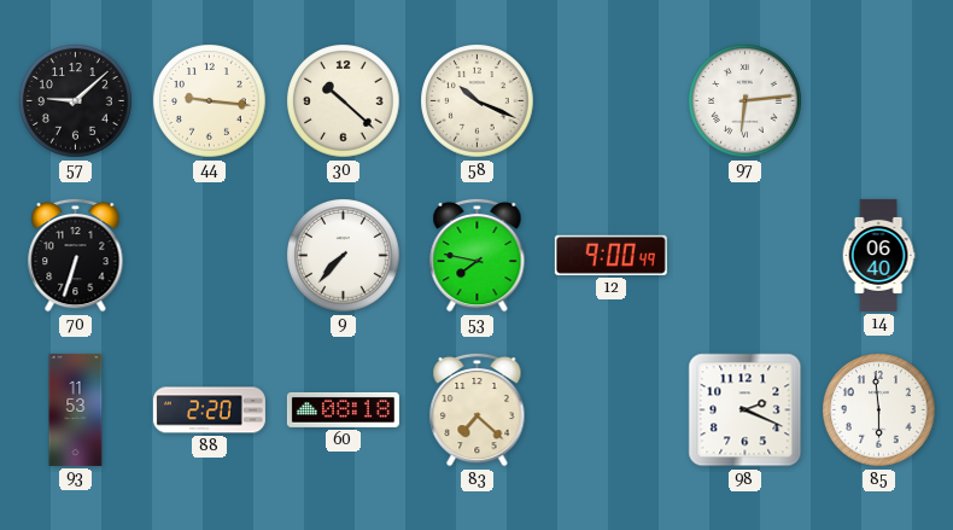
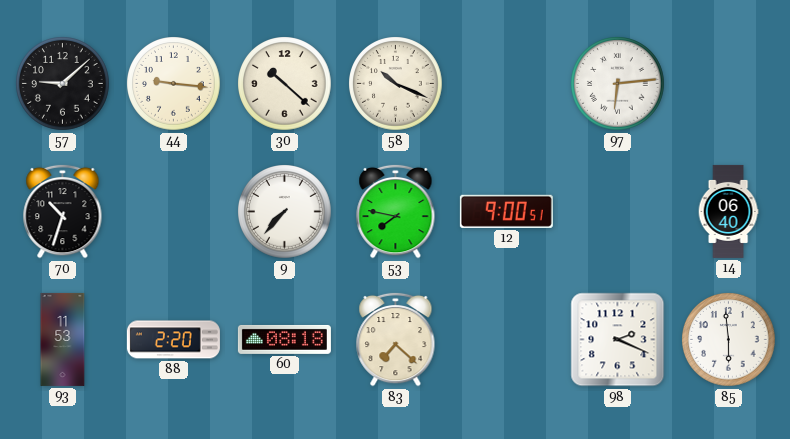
70: 6:33 -> 10:33 (63, 211)
12: 9:00:49 -> 9:00:51 (506, 211)
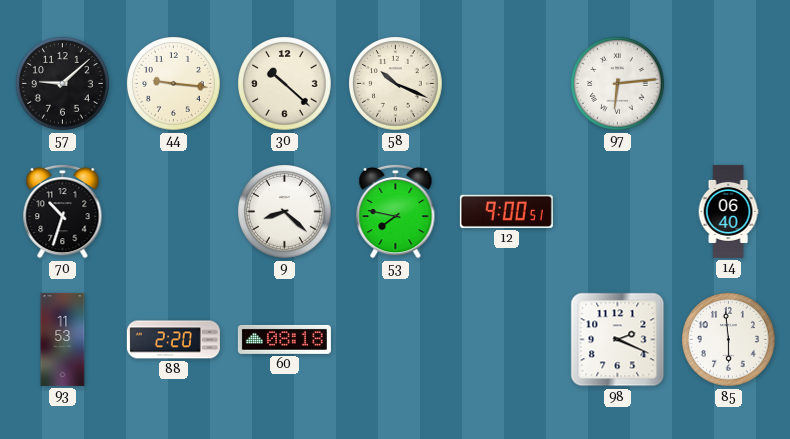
9: 7:37 -> 8:22 (285, 212)
83: 7:22 -> none (396, 339)
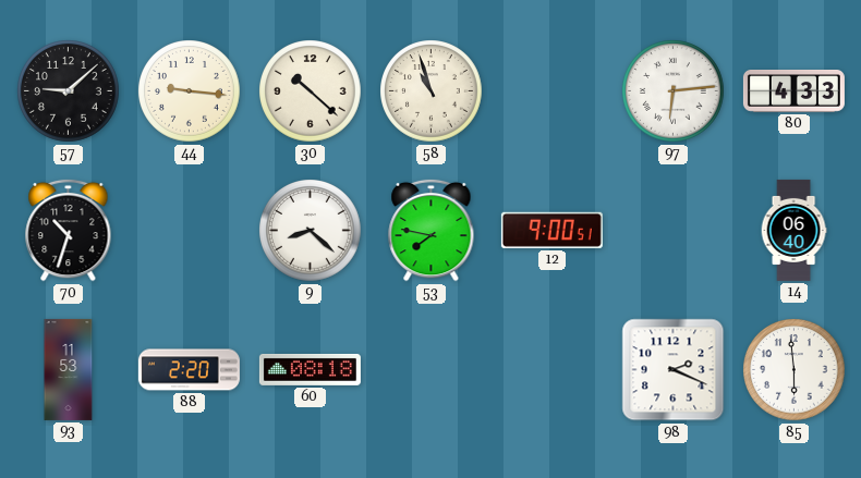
58: 10:19 -> 10:57 (432, 91)
80: none -> 4:33 (793, 91)
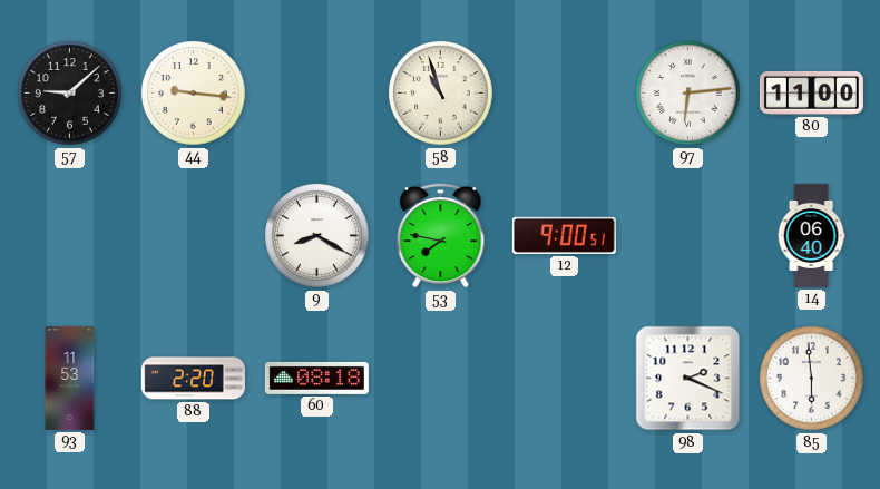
30: 10:22 -> none (311, 91)
80: 4:33 -> 11:00 (811, 94)
70: 10:33 -> none (69, 230)
9: 8:22 -> 8:20 (317, 236)
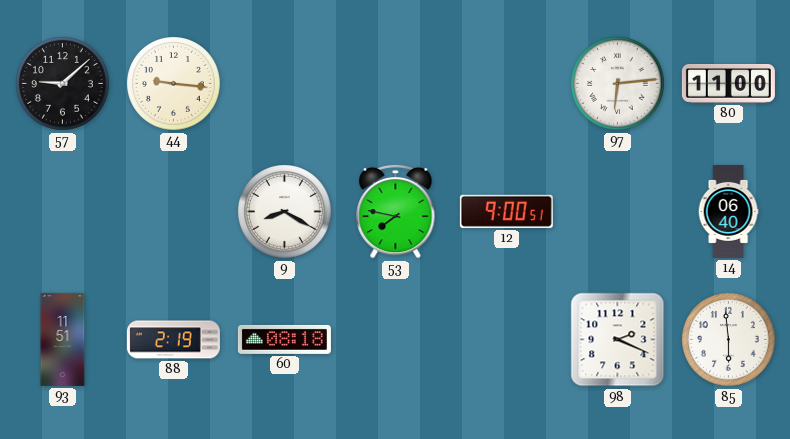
58: 10:57 -> none (441, 94)
93: 11:53 -> 11:51 (63, 339)
88: 2:20 -> 2:19 (173, 340)
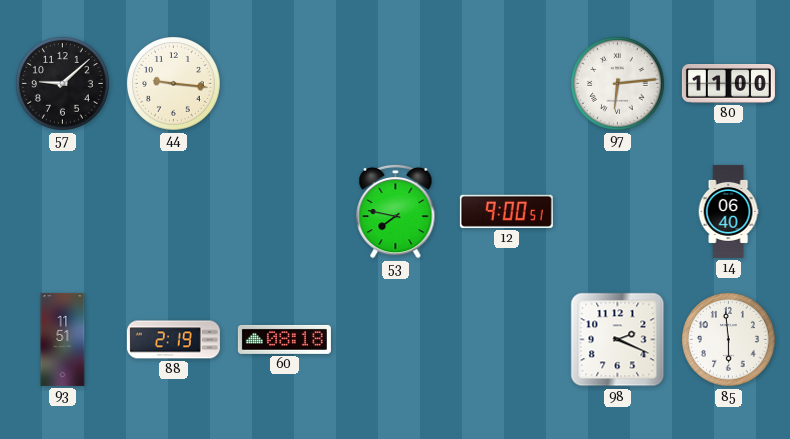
9: 8:20 -> none (285, 212)
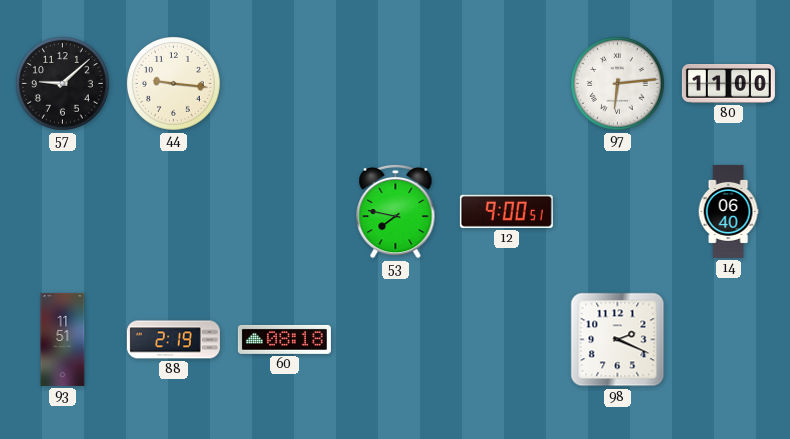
85: 5:59 -> none (729, 340)
